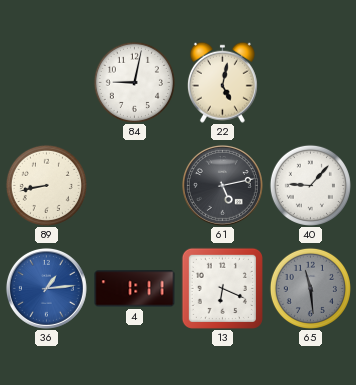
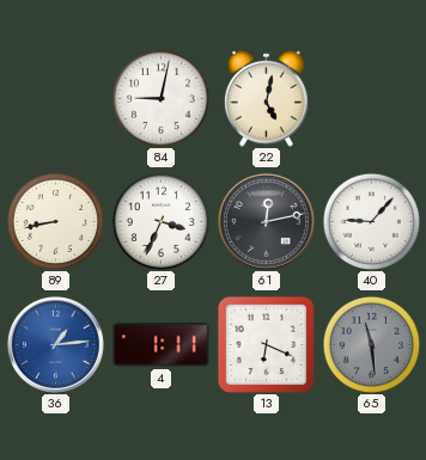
27: none -> 3:34 (160, 221)
61: 5:13 -> 12:13 (266, 221)
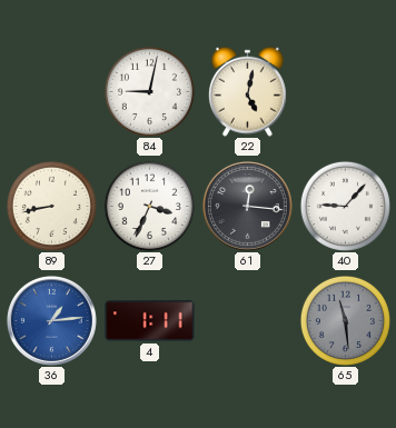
61: 12:13 -> 12:16 (247, 206)
13: 6:19 -> none (266, 344)
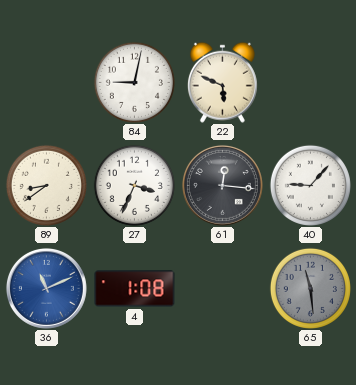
22: 5:02 -> 5:49 (222, 82)
89: 8:43 -> 8:39 (46, 185)
36: 1:14 -> 11:11 (46, 288)
4: 1:11 -> 1:08 (135, 289)
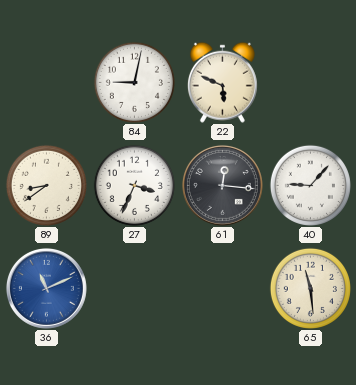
4: 1:08 -> none (135, 289)
65 dial: grey -> cream (310, 288)
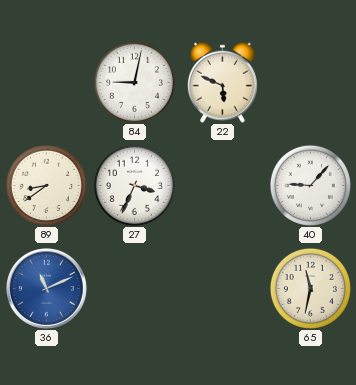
61: 12:16 -> none (222, 185)
65: 11:29 -> 11:32 (310, 288)
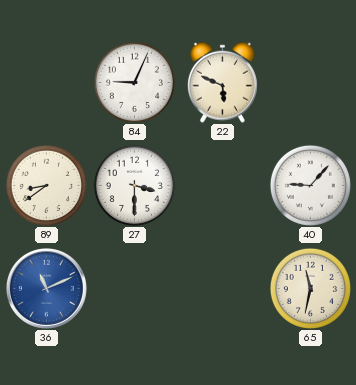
84: 9:02 -> 9:04 (134, 82)
27: 3:34 -> 3:30 (134, 185)
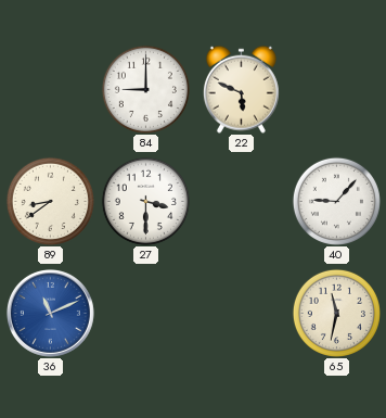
84: 9:04 -> 9:00 (145, 89)
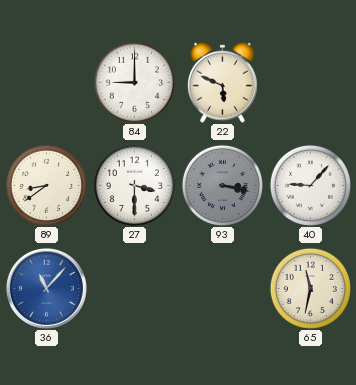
93: none -> 3:17 (222, 185)
36: 11:11 -> 11:07 (46, 288)
